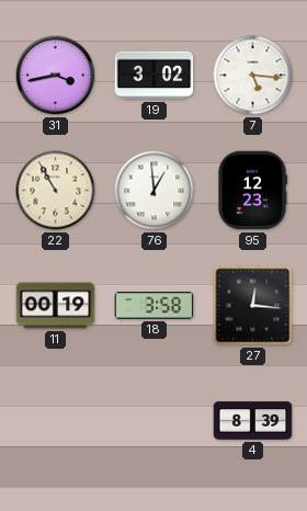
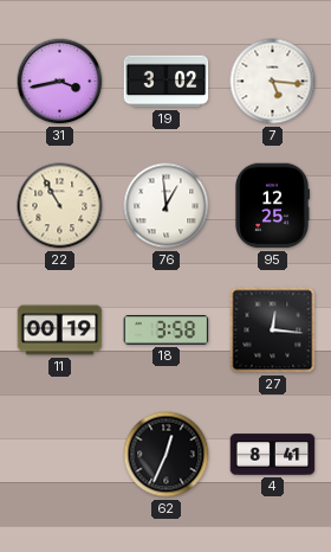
95: 12:23 -> 12:25 (273, 206)
62: none -> 12:34 (167, 455)
4: 8:39 -> 8:41 (273, 455)
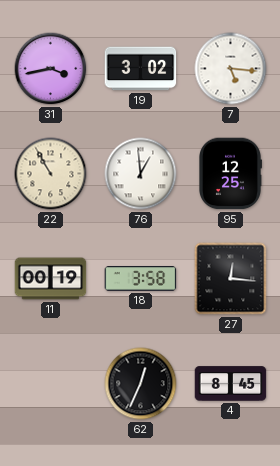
4: 8:41 -> 8:45 (231, 384)
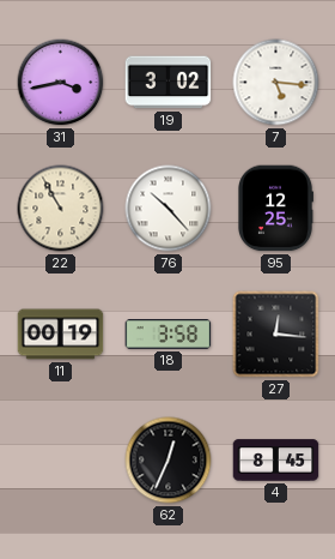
76: 12:59 -> 10:23 (169, 209)
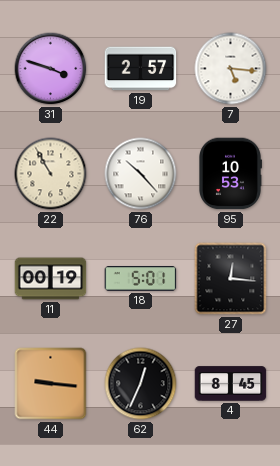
31: 3:43 -> 3:48 (51, 69)
19: 3:02 -> 2:57 (141, 69)
95: 12:25 -> 10:53 (231, 174)
18: 3:58 -> 5:01 (141, 279)
44: none -> 9:16 (51, 384)
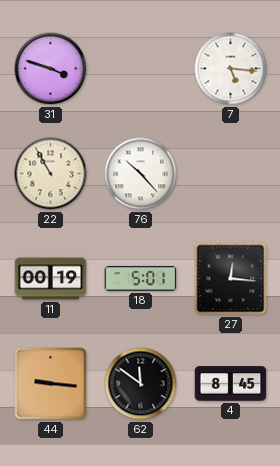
19: 2:57 -> none (141, 69)
95: 10:53 -> none (231, 174)
62: 12:34 -> 11:51 (141, 384)
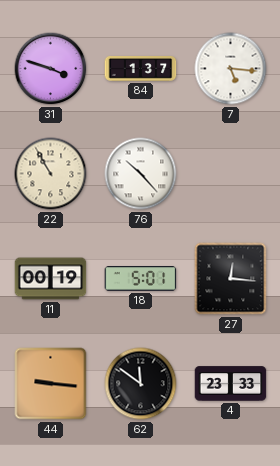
84: none -> 1:37 (141, 69)
4: 8:45 -> 23:33 (231, 384)
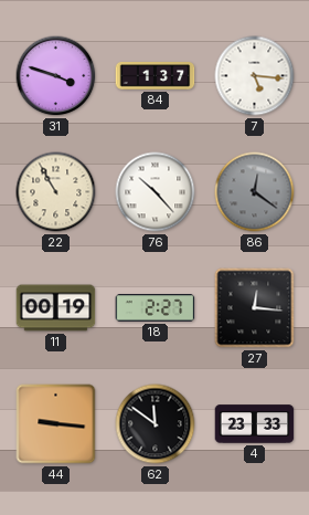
86: none -> 12:21 (255, 192)
18: 5:01 -> 2:27 (156, 308)
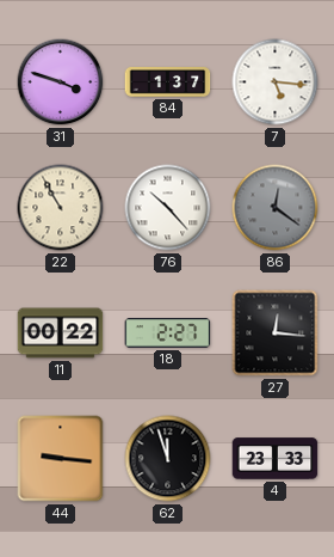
11: 00:19 -> 00:22 (61, 333)
62: 11:51 -> 11:57 (168, 459)
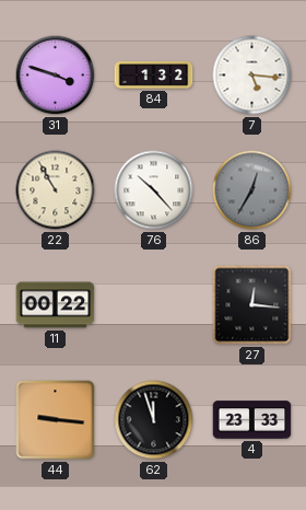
84: 1:37 -> 1:32 (154, 76)
86: 12:21 -> 12:35 (252, 190)
18: 2:27 -> none (168, 333)
